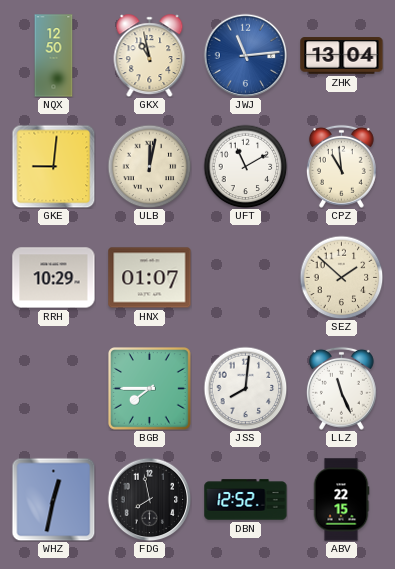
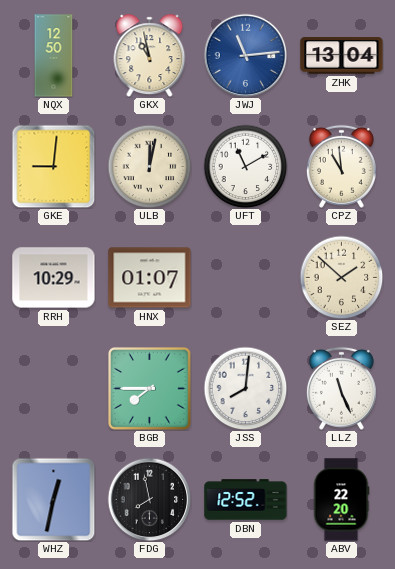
ABV: 22:15 -> 22:20 (341, 500)
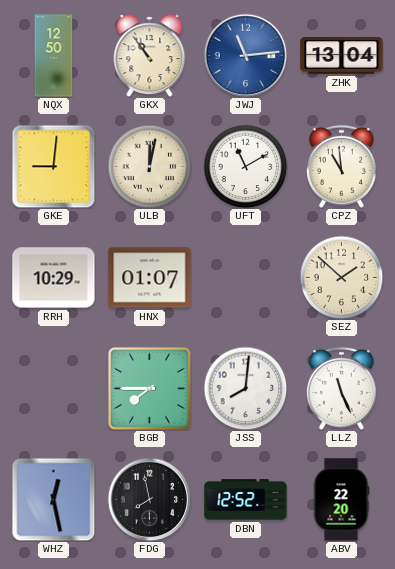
GKX: 10:58 -> 10:54 (150, 56)
WHZ: 12:32 -> 12:28 (53, 499)
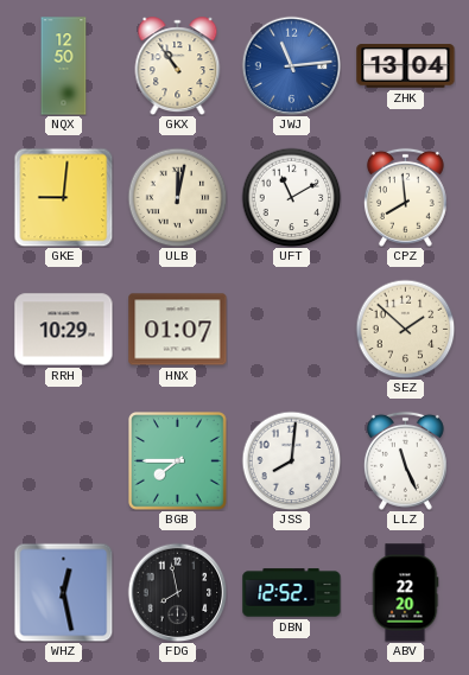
CPZ: 10:59 -> 7:59 (405, 197)
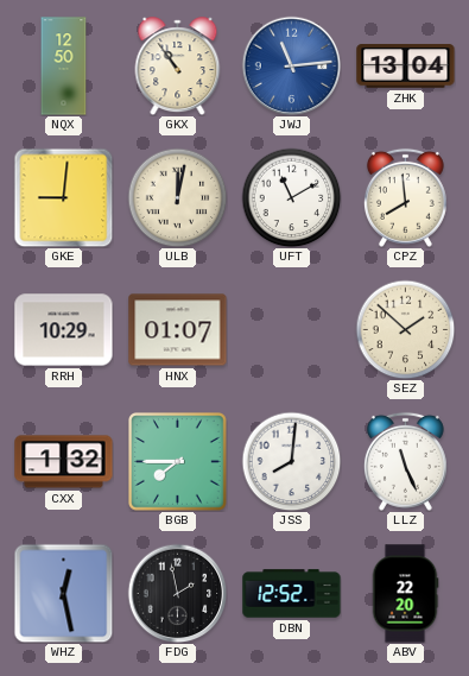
CXX: none -> 1:32 (64, 462)
FDG: 7:58 -> 1:58 (177, 593)
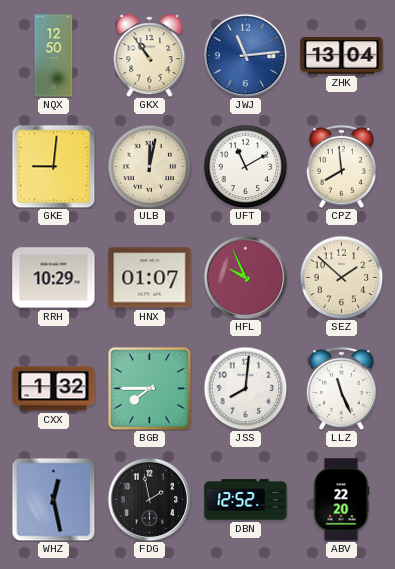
HFL: none -> 9:56 (245, 277)
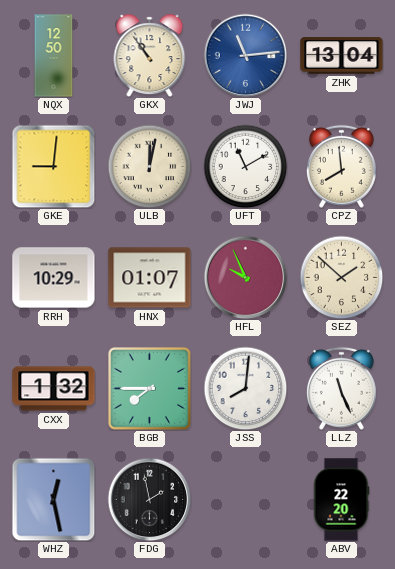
DBN: 12:52 -> none (246, 500)
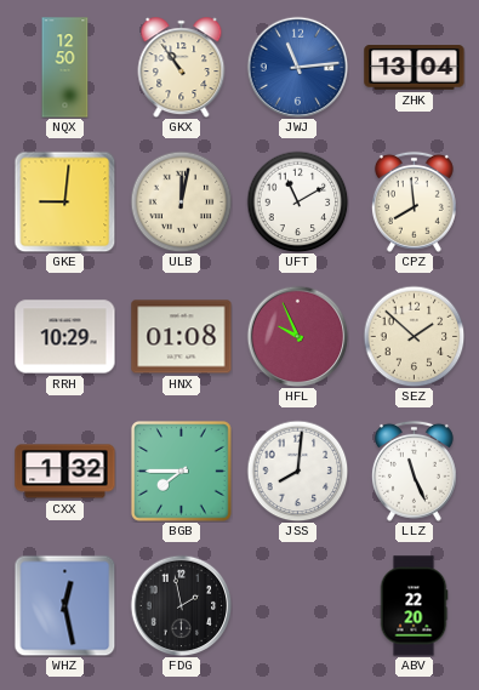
HNX: 01:07 -> 01:08 (182, 337)
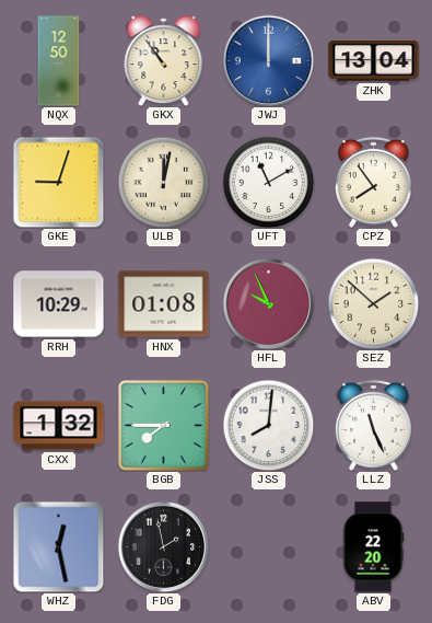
JWJ: 11:14 -> 12:00 (268, 60)
GKE: 9:01 -> 9:03 (58, 182)
CPZ: 7:59 -> 7:54 (373, 182)
